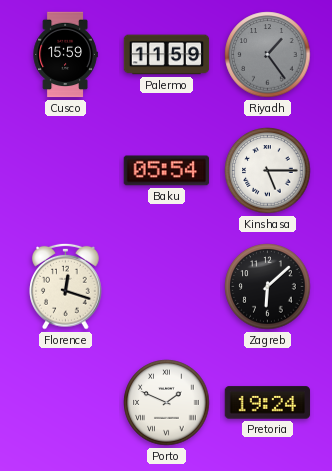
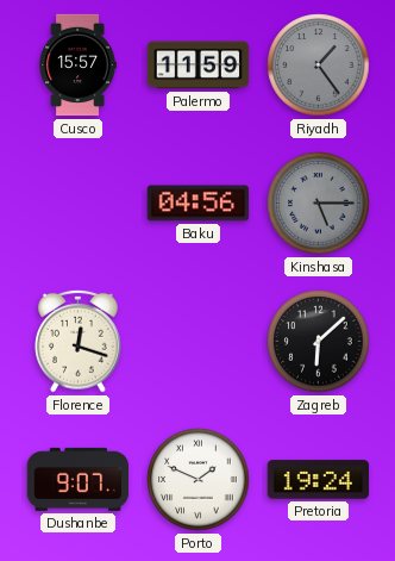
Cusco: 15:59 -> 15:57 (77, 66)
Baku: 05:54 -> 04:56 (199, 204)
Kinshasa dial: white -> grey (319, 204)
Dushanbe: none -> 9:07 (79, 479)
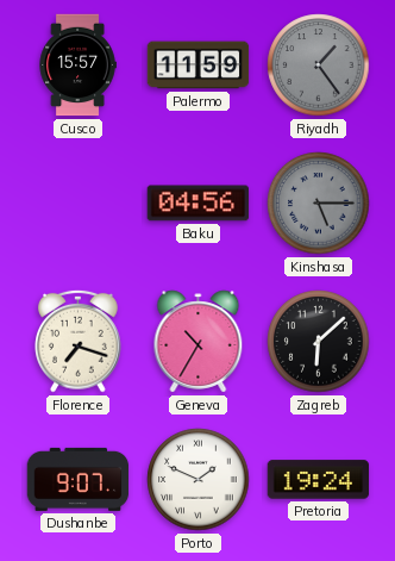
Florence: 12:18 -> 7:18 (79, 341)
Geneva: none -> 10:35 (199, 342)
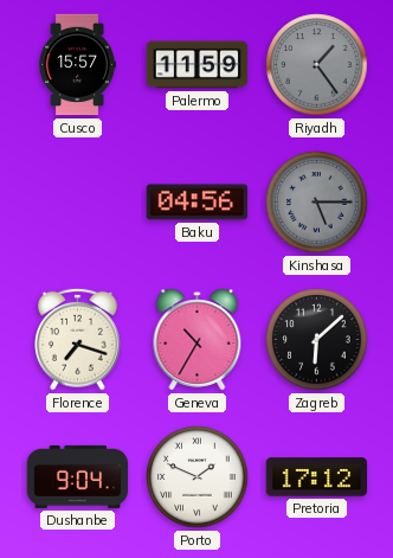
Dushanbe: 9:07 -> 9:04 (78, 476)
Pretoria: 19:24 -> 17:12 (317, 477)
